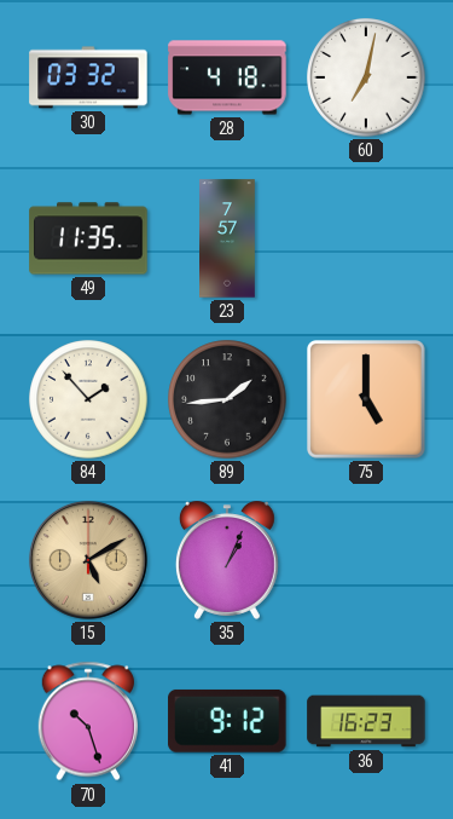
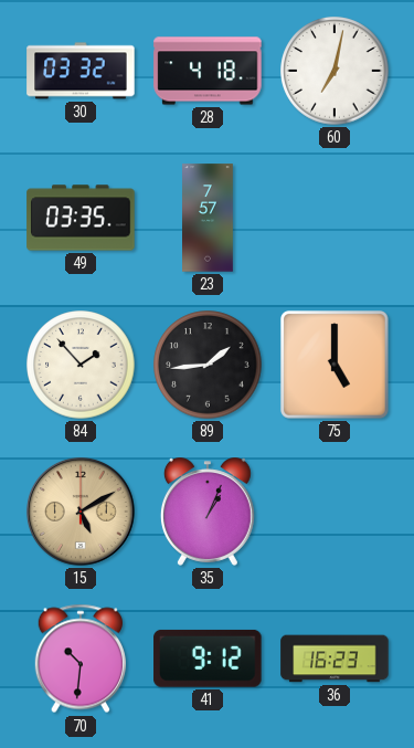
49: 11:35 -> 03:35 (81, 218)
70: 10:27 -> 10:31 (81, 659)
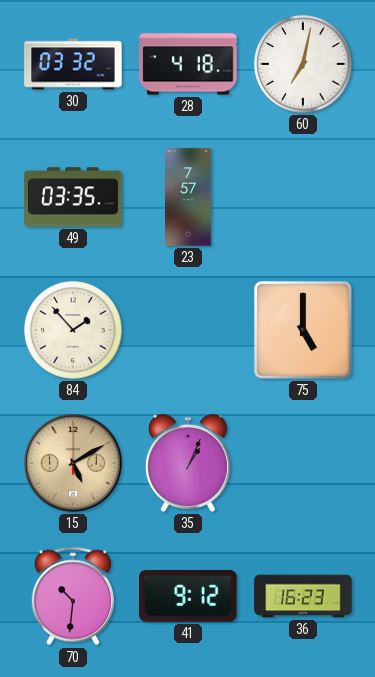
89: 1:44 -> none (208, 365)
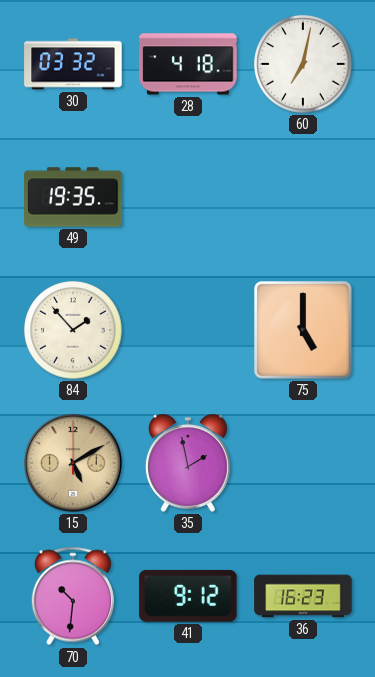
49: 03:35 -> 19:35 (73, 197)
23: 7:57 -> none (189, 197)
35: 1:04 -> 1:58 (188, 463)
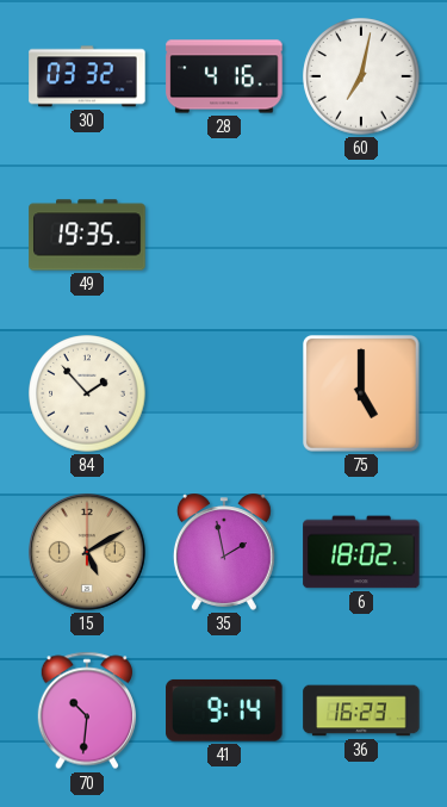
28: 4:18 -> 4:16 (224, 76)
6: none -> 18:02 (361, 552)
41: 9:12 -> 9:14 (224, 710)
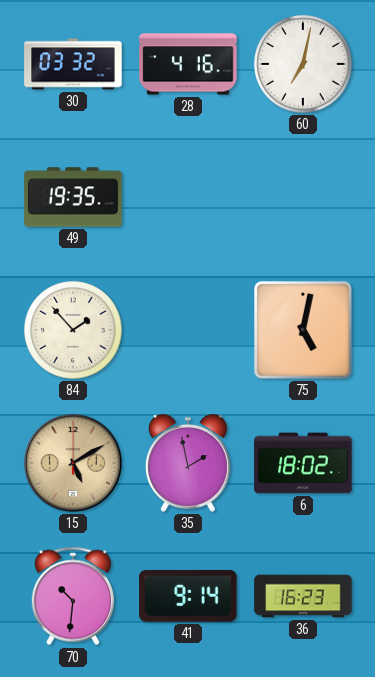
75: 5:00 -> 5:02 (304, 331)
